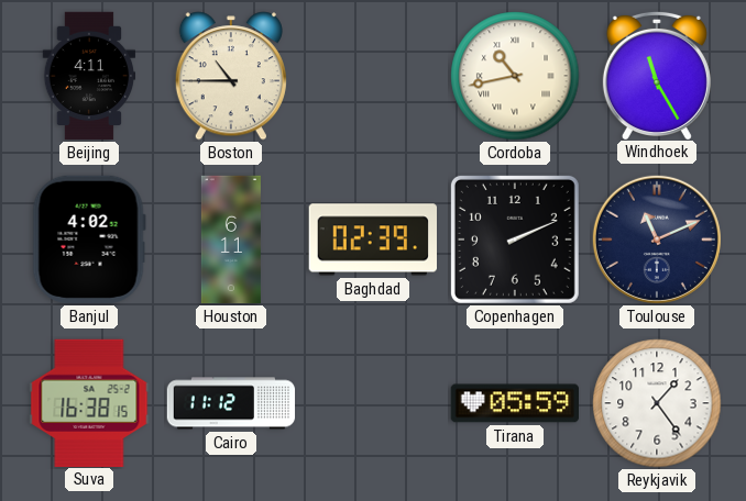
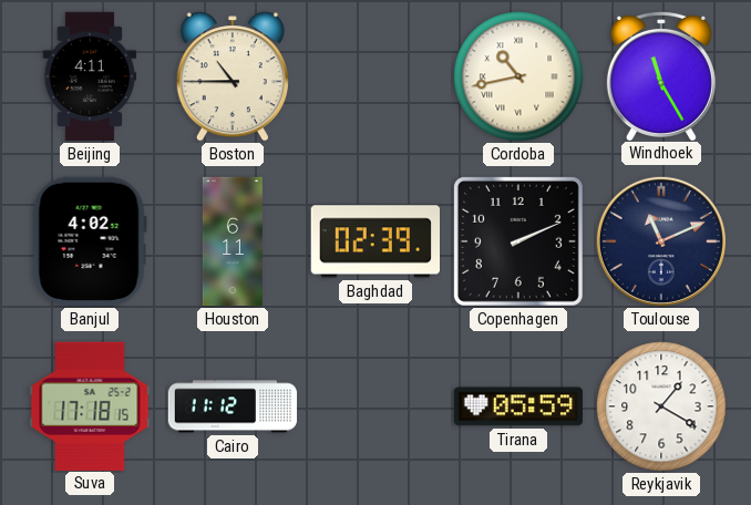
Suva: 16:38 -> 17:18 (90, 405)
Reykjavik: 1:24 -> 1:20 (661, 406)
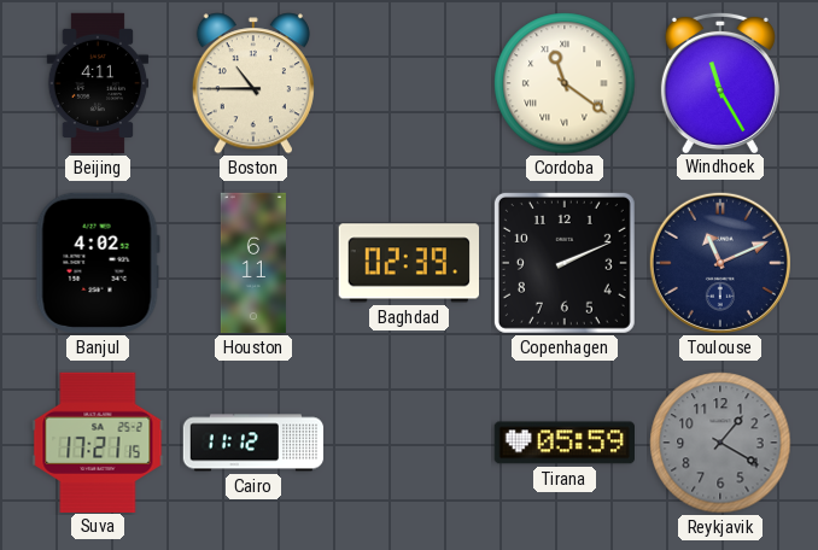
Cordoba: 10:43 -> 11:21 (565, 83)
Suva: 17:18 -> 17:21 (98, 441)
Reykjavik dial: white -> grey (720, 443)
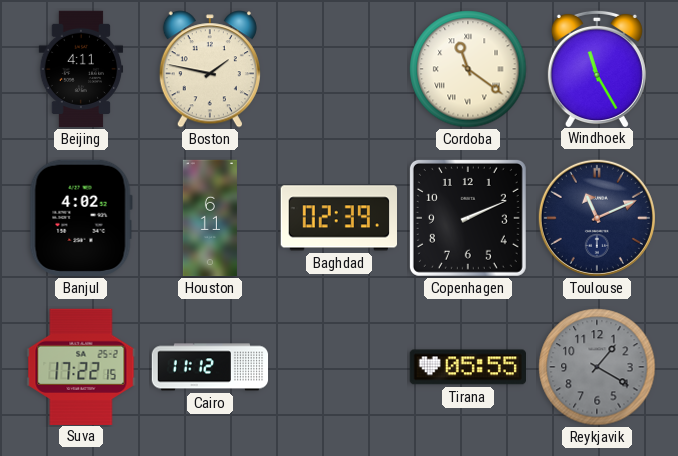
Boston: 10:45 -> 1:47 (210, 69)
Suva: 17:21 -> 17:22 (81, 366)
Tirana: 05:59 -> 05:55 (467, 367)
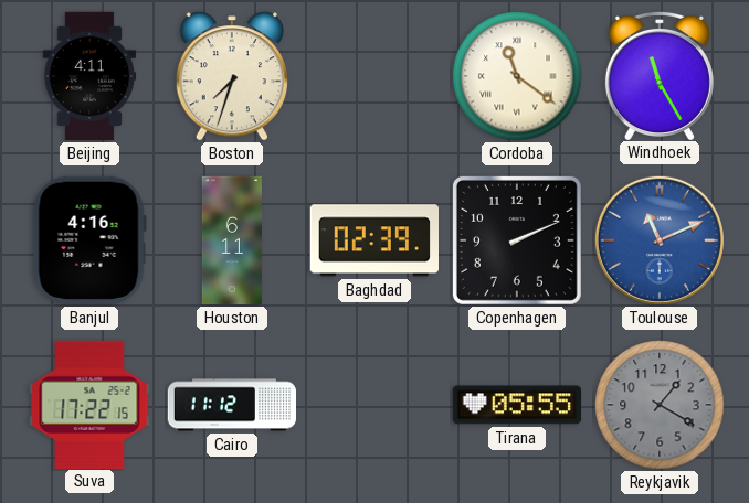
Boston: 1:47 -> 7:33 (232, 76)
Banjul: 4:02 -> 4:16 (89, 240)
Toulouse dial: navy -> blue (660, 240)
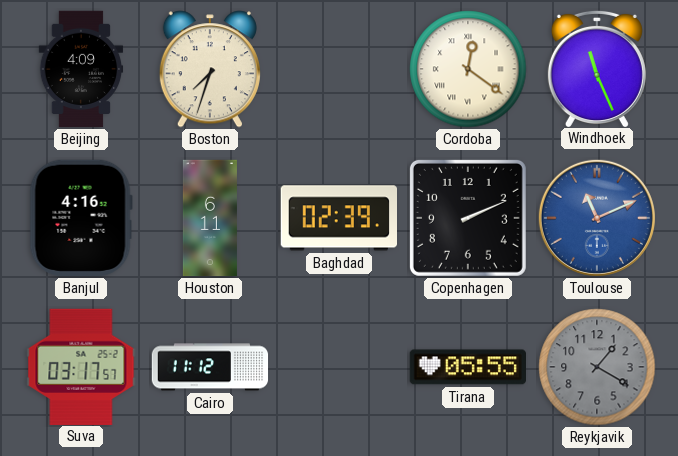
Beijing: 4:11 -> 4:09 (81, 69)
Cordoba: 11:21 -> 12:21 (468, 69)
Windhoek: 11:25 -> 11:26 (597, 68)
Suva: 17:22 -> 03:17 (81, 366)
